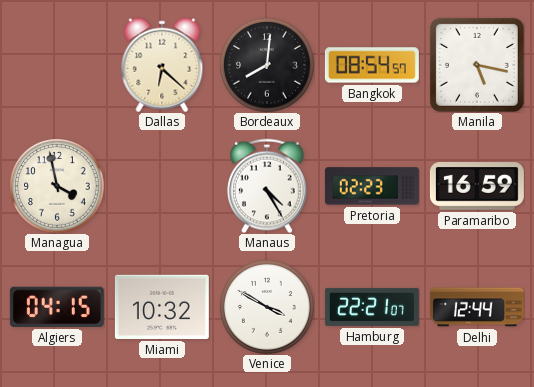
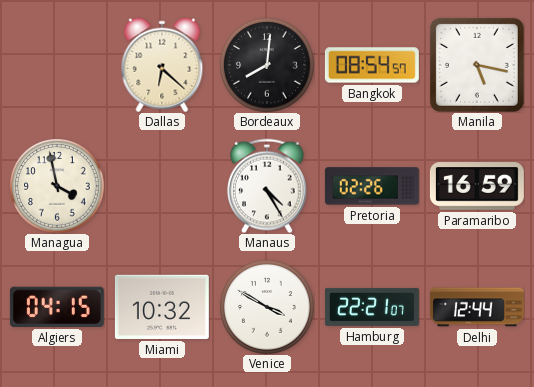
Pretoria: 02:23 -> 02:26 (372, 186)
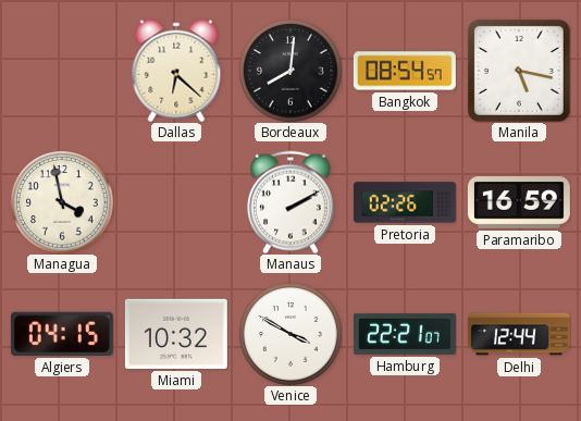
Manaus: 4:25 -> 2:10 (290, 202)
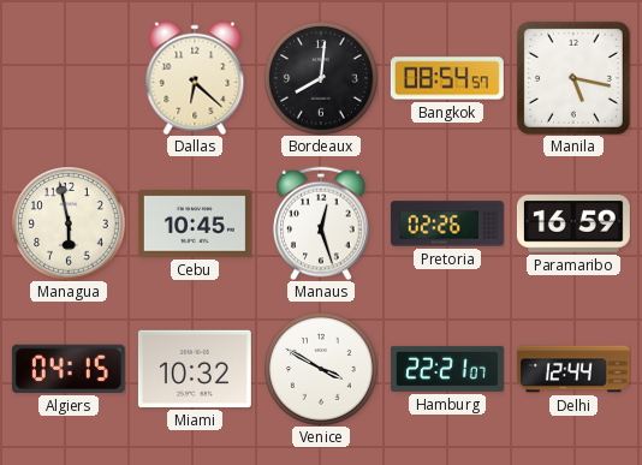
Managua: 3:58 -> 5:58 (69, 223)
Cebu: none -> 10:45 (195, 223)
Manaus: 2:10 -> 12:27 (321, 223)
